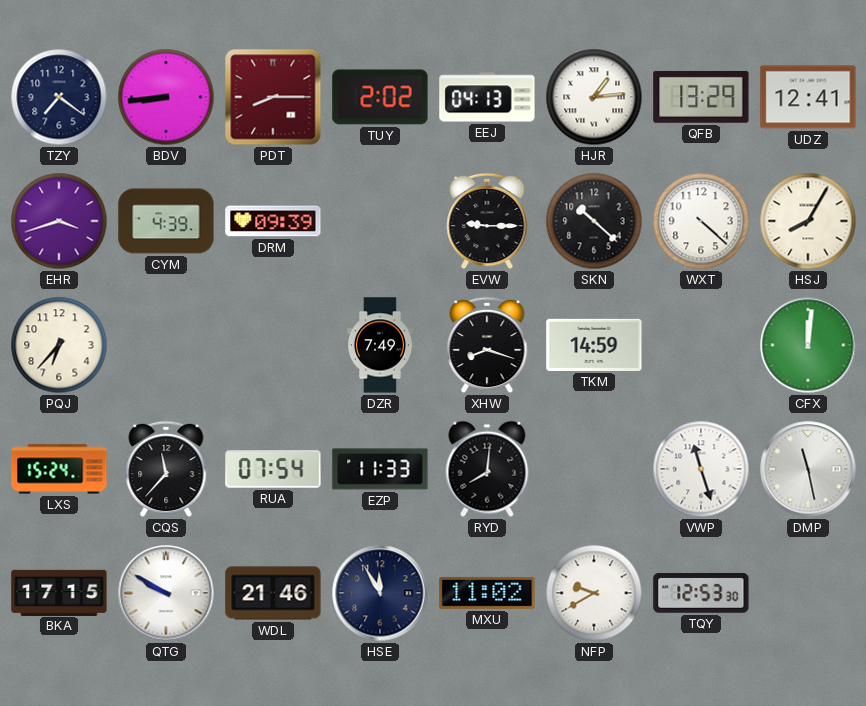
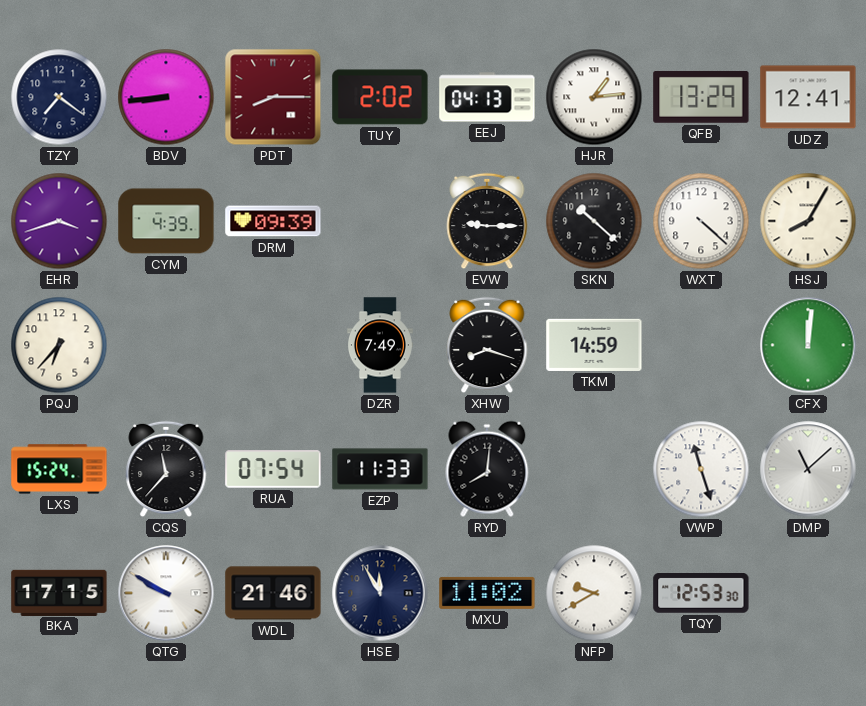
DMP: 11:28 -> 11:08 (808, 469)
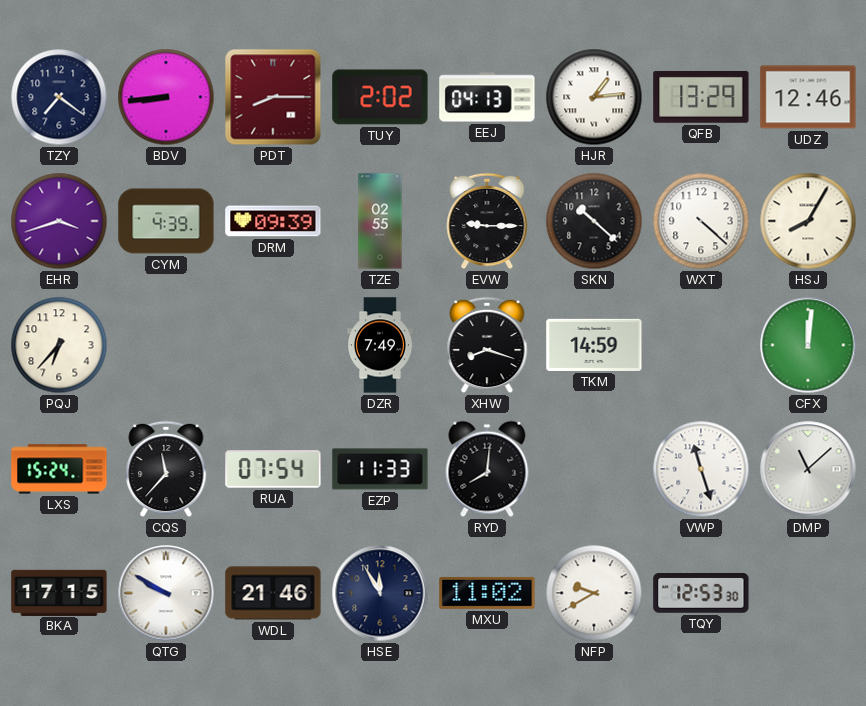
UDZ: 12:41 -> 12:46 (808, 97)
TZE: none -> 02:55 (380, 221)
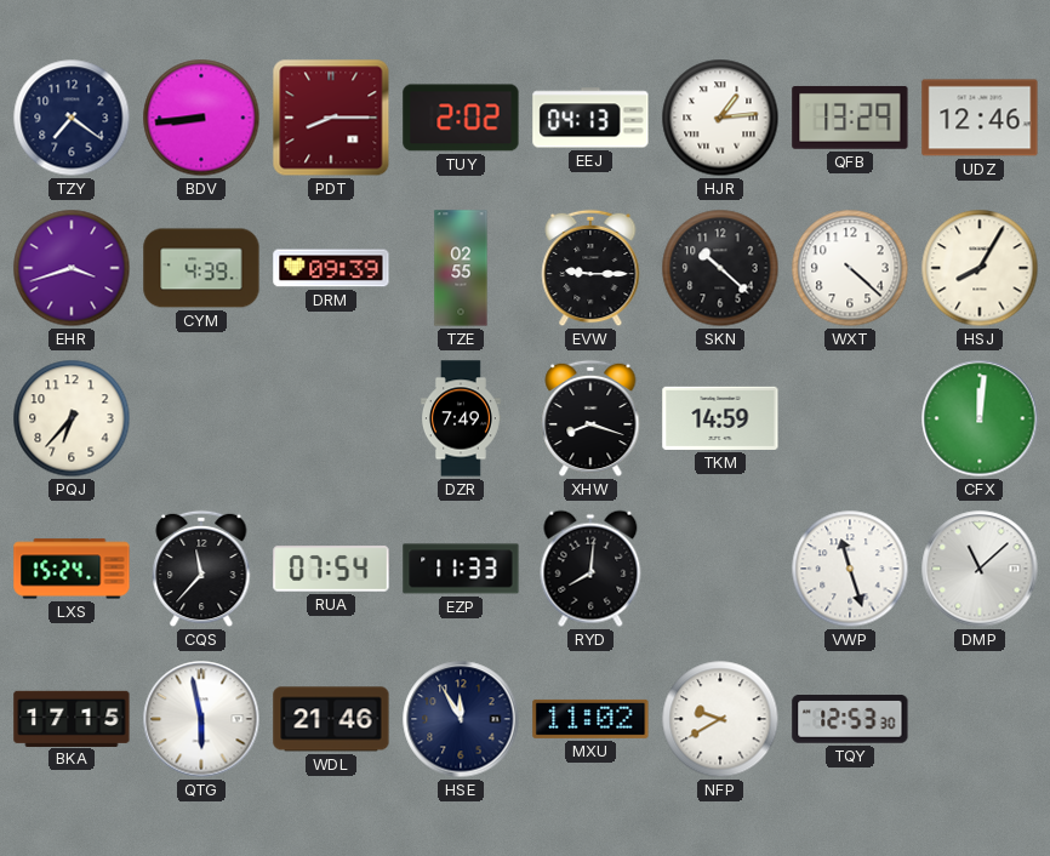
QTG: 9:50 -> 5:58 (201, 719)
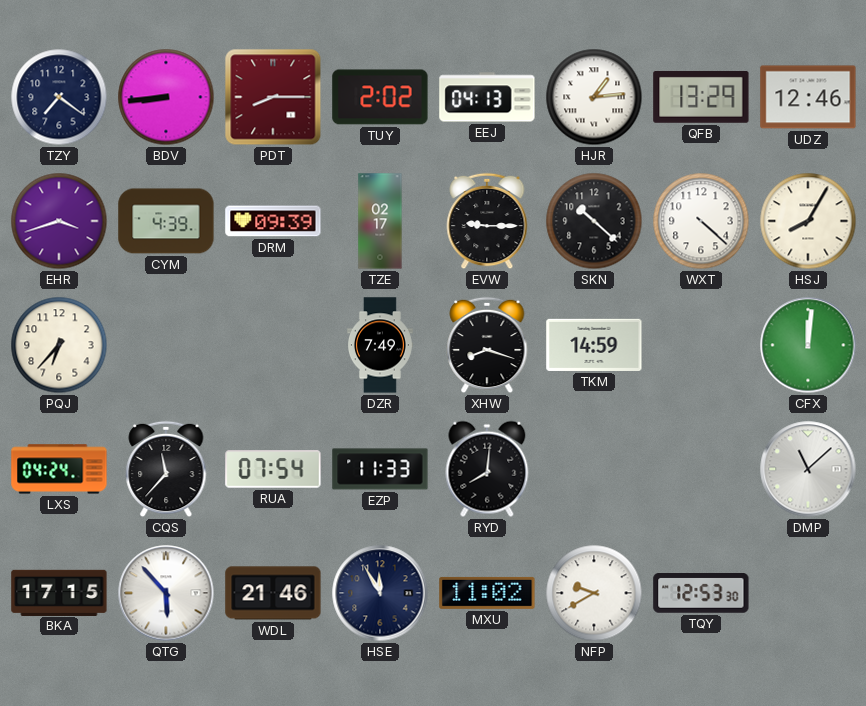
TZE: 02:55 -> 02:17 (380, 221)
LXS: 15:24 -> 04:24 (59, 469)
VWP: 11:27 -> none (850, 569)
QTG: 5:58 -> 5:53 (166, 593)
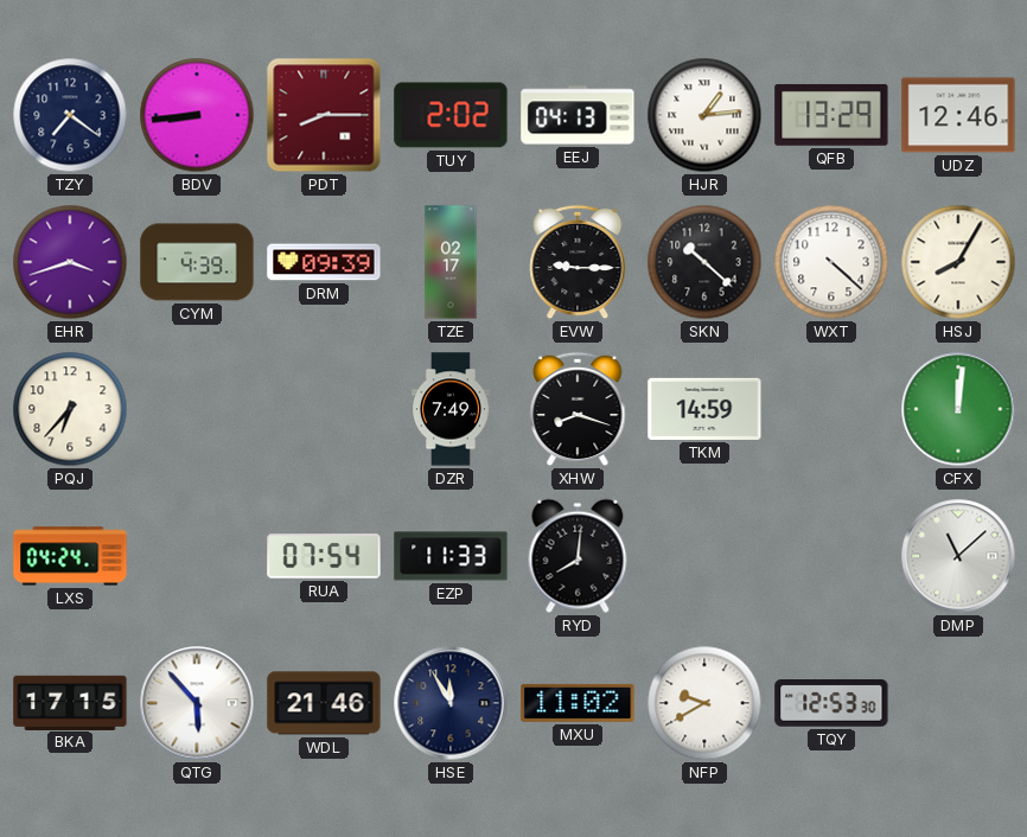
CQS: 11:37 -> none (166, 469)
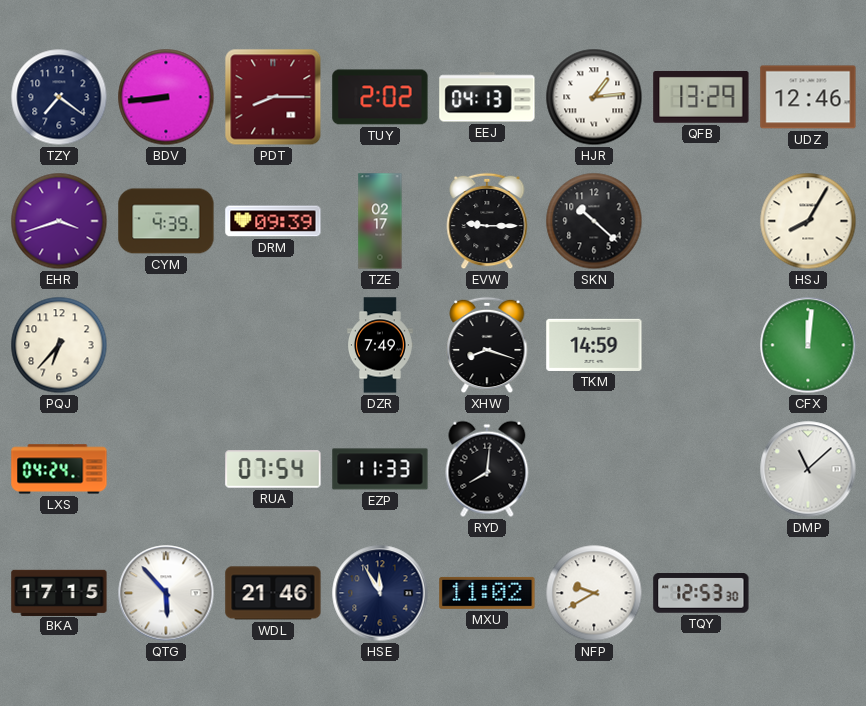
WXT: 4:22 -> none (831, 262)
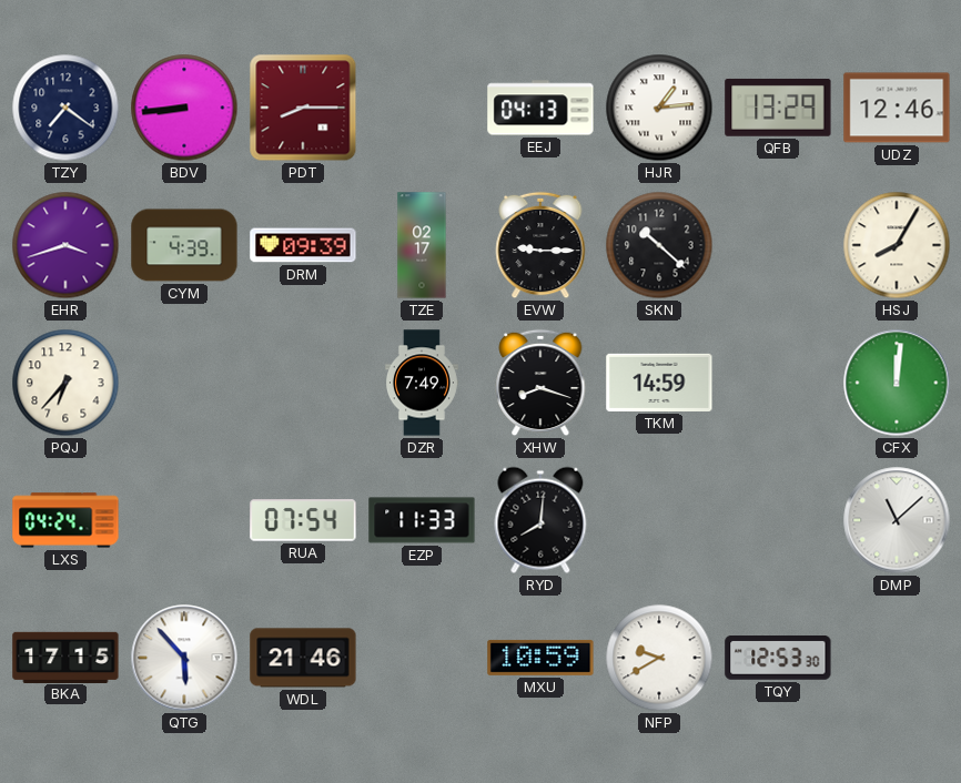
TUY: 2:02 -> none (380, 97)
HSE: 11:55 -> none (380, 593)
MXU: 11:02 -> 10:59 (540, 658)
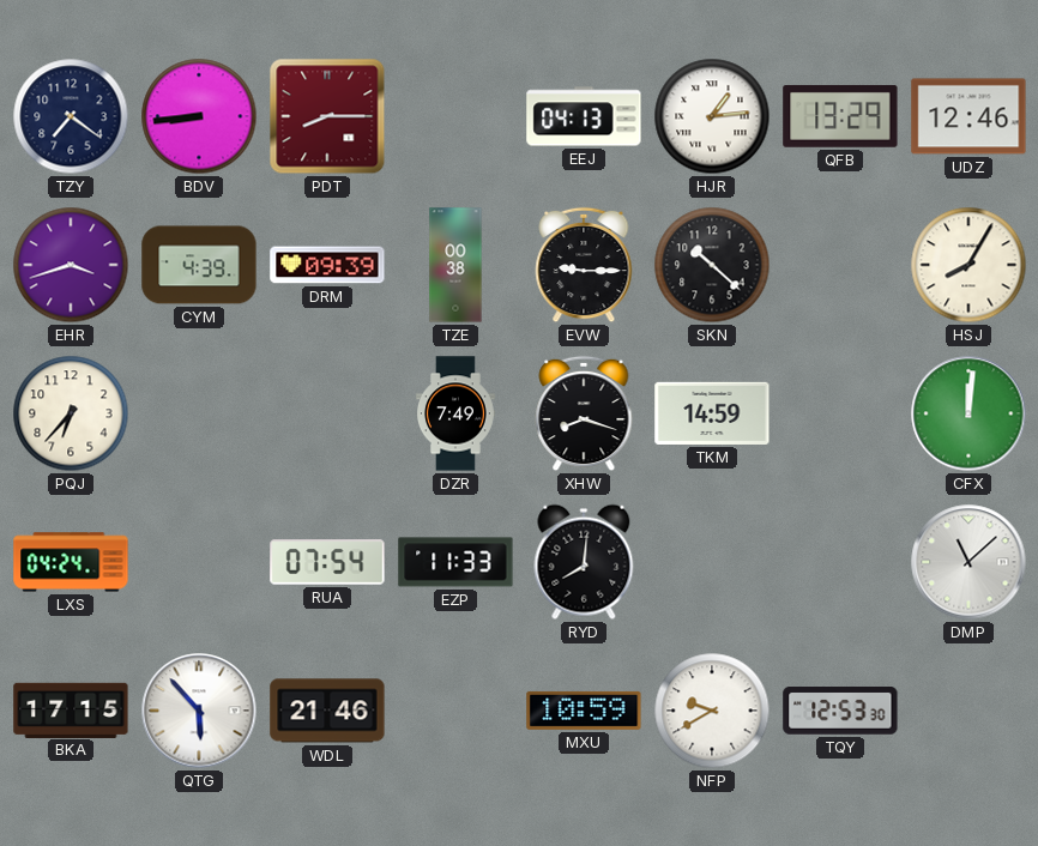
TZE: 02:17 -> 00:38 (455, 265)
